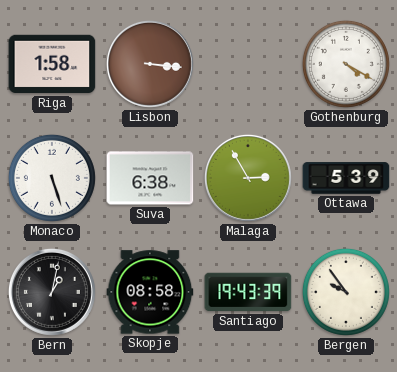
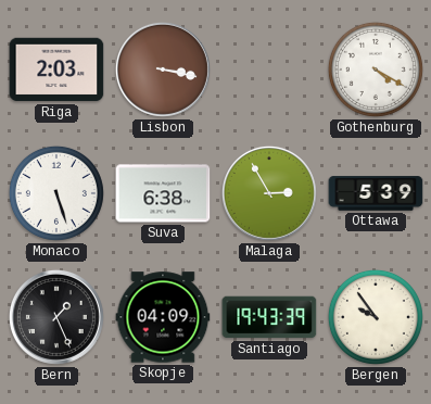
Riga: 1:58 -> 2:03 (56, 70)
Lisbon: 3:16 -> 3:17 (163, 70)
Bern: 1:02 -> 1:26 (56, 317)
Skopje: 08:58 -> 04:09 (163, 317)
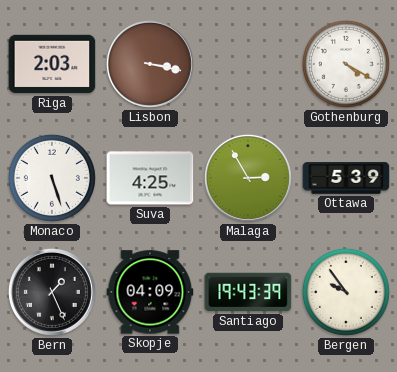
Suva: 6:38 -> 4:25 (150, 178)
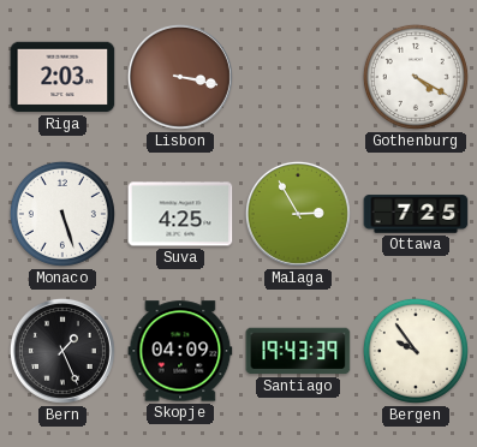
Ottawa: 5:39 -> 7:25 (416, 214)
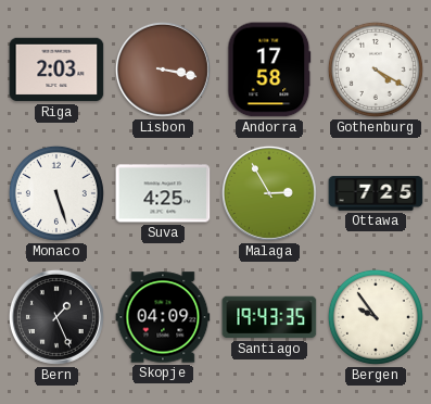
Andorra: none -> 17:58 (269, 70)
Santiago: 19:43:39 -> 19:43:35 (269, 317)
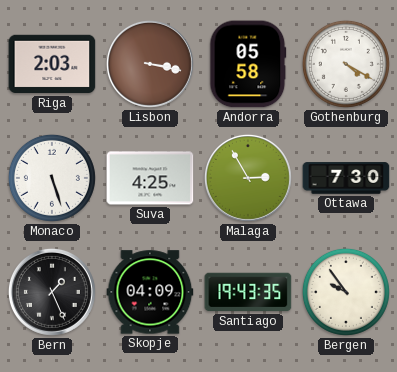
Andorra: 17:58 -> 05:58 (248, 64)
Ottawa: 7:25 -> 7:30 (346, 178)
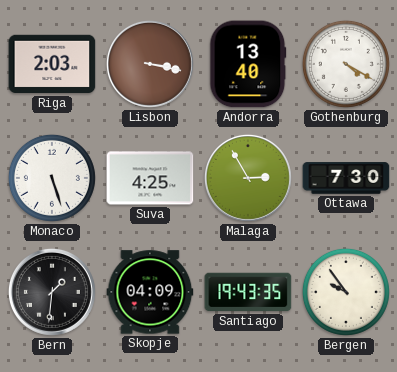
Andorra: 05:58 -> 13:40 (248, 64)
Bern: 1:26 -> 1:31 (52, 292)
